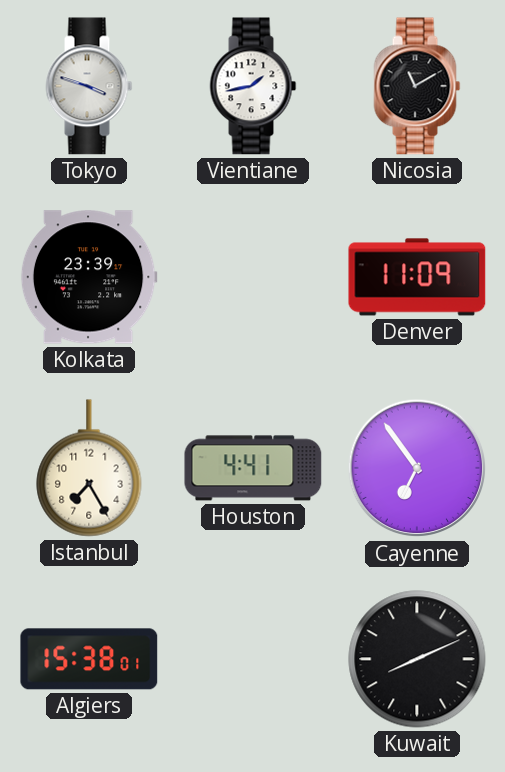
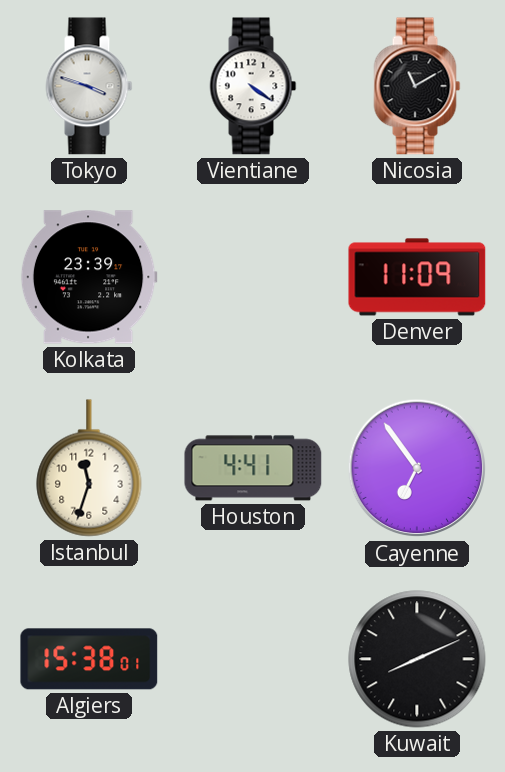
Vientiane: 1:43 -> 4:21 (253, 86)
Istanbul: 7:25 -> 11:33 (89, 468)
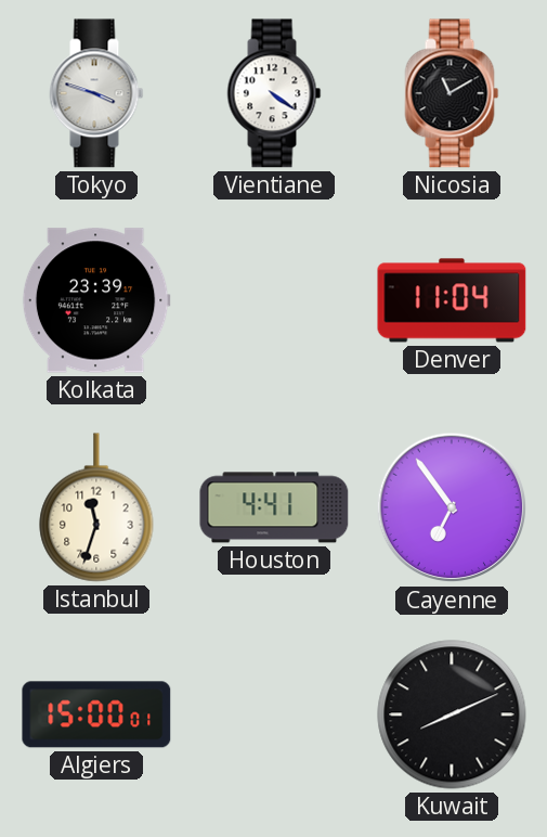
Denver: 11:09 -> 11:04 (452, 300)
Algiers: 15:38 -> 15:00 (96, 714)
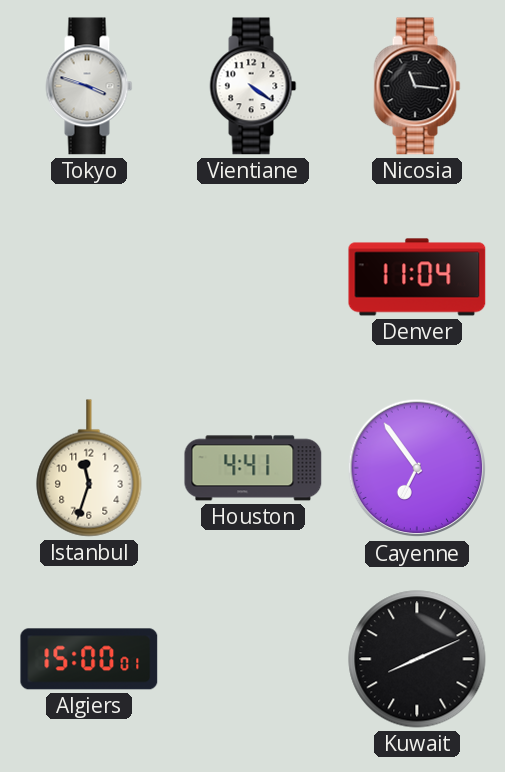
Nicosia: 11:10 -> 11:16 (417, 86)
Kolkata: 23:39 -> none (96, 300)
